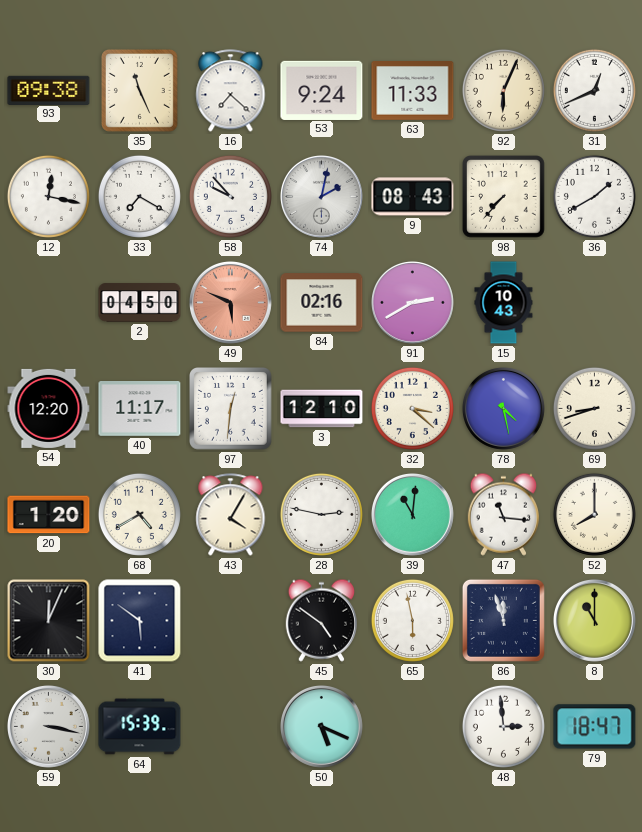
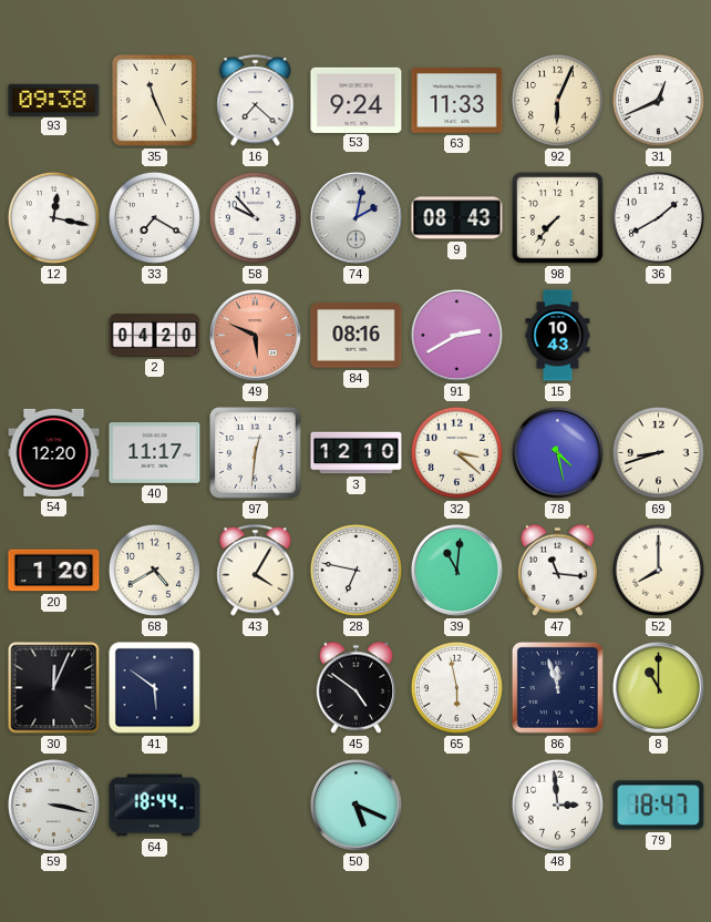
2: 04:50 -> 04:20 (155, 336)
84: 02:16 -> 08:16 (357, 336)
28: 2:47 -> 6:47 (355, 570)
64: 15:39 -> 18:44 (155, 806)
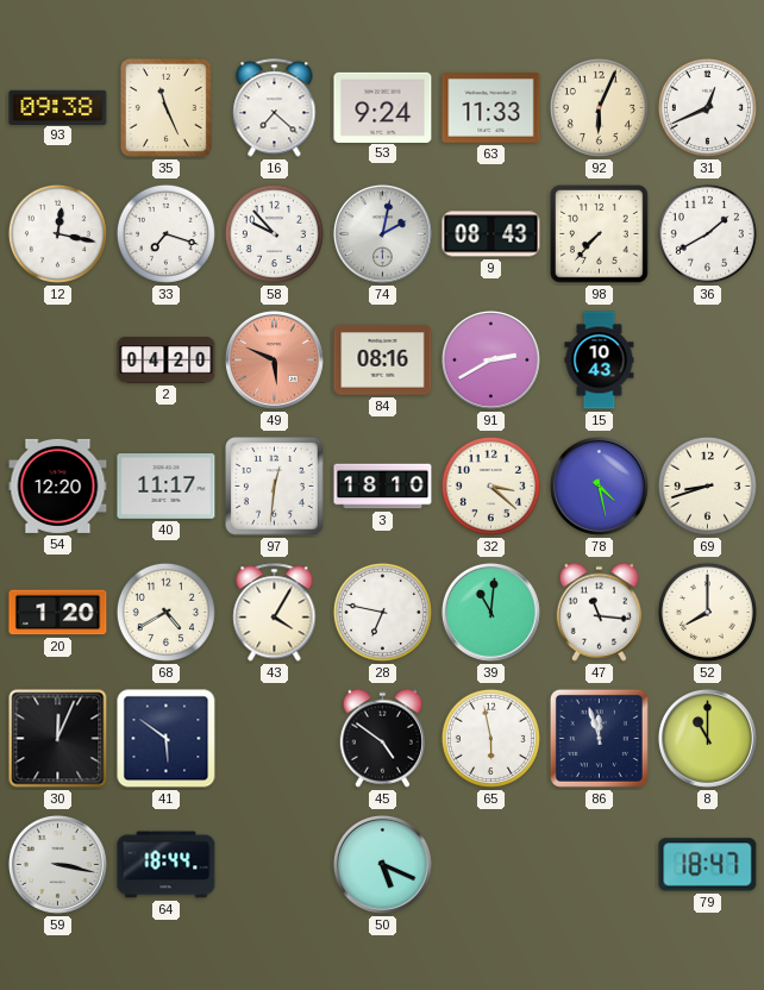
33: 7:20 -> 7:18 (165, 233)
3: 12:10 -> 18:10 (383, 487)
48: 2:59 -> none (557, 805)
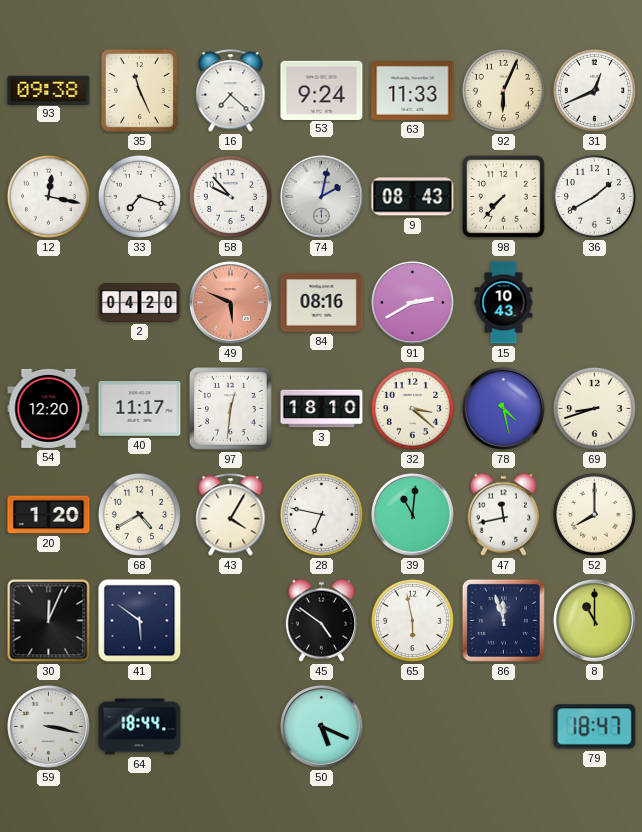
47: 11:16 -> 11:43 (503, 514)
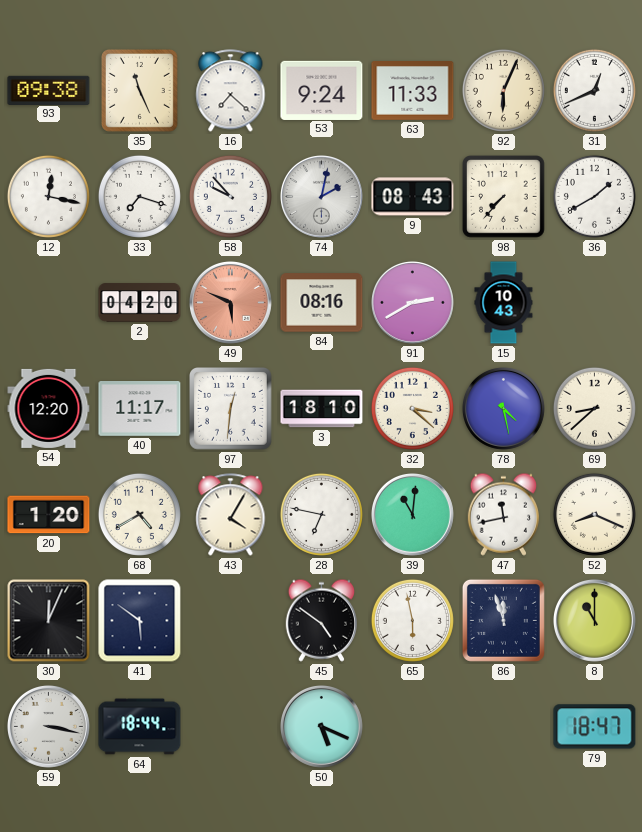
69: 8:42 -> 8:38 (594, 408)
52: 8:00 -> 8:19 (594, 514)
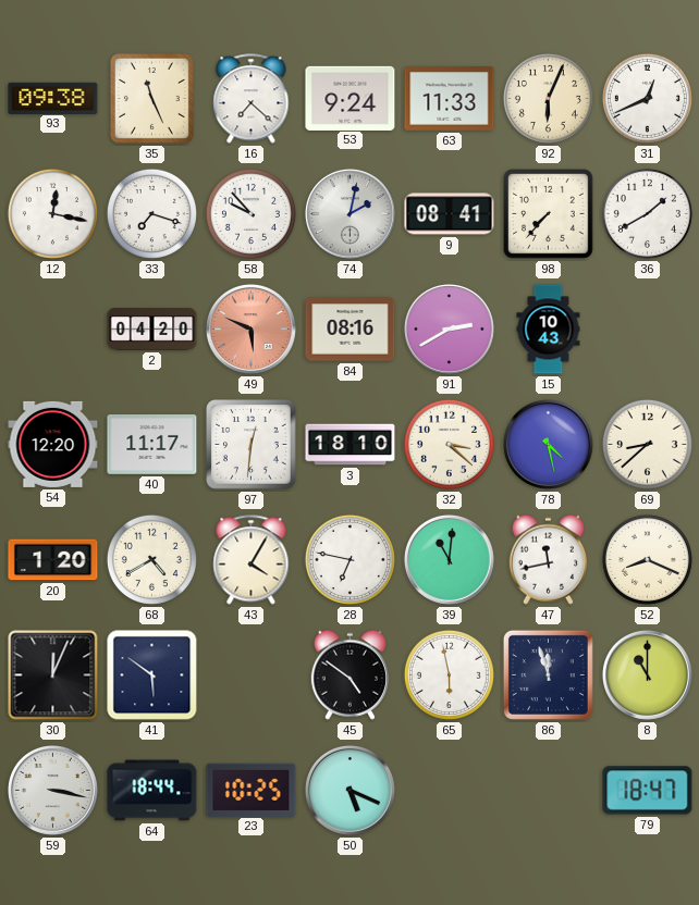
9: 08:43 -> 08:41 (450, 214)
23: none -> 10:25 (252, 790)
